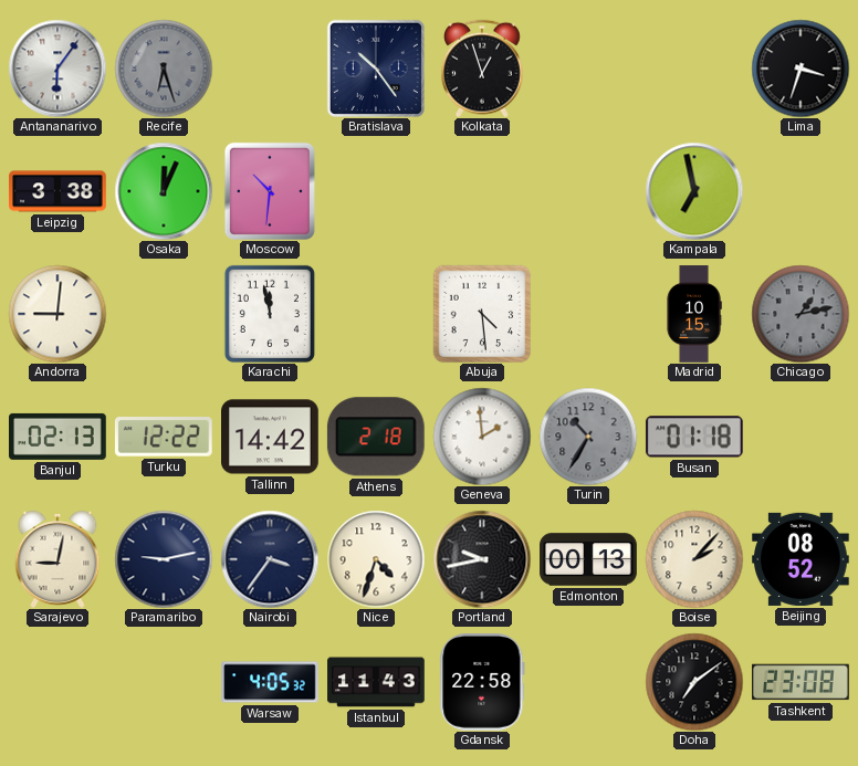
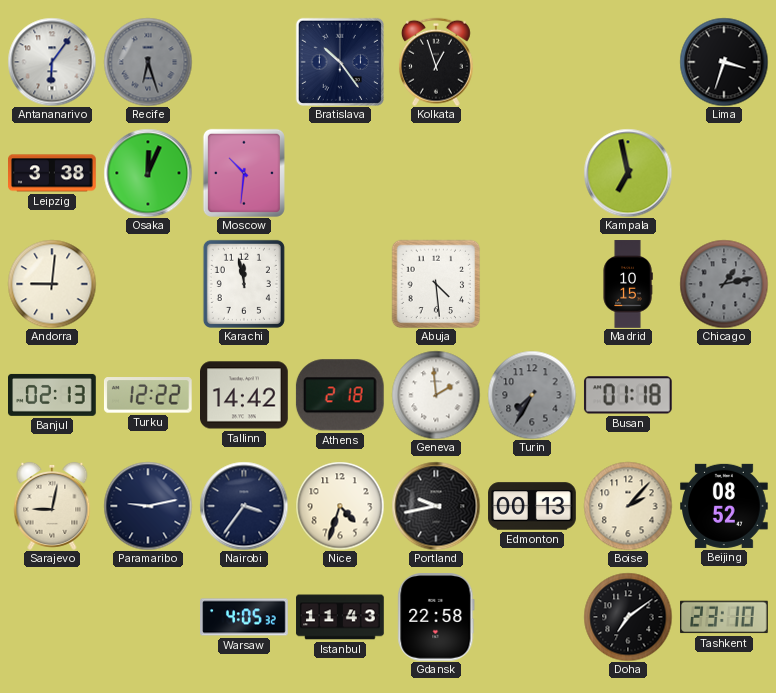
Turin: 10:35 -> 7:35 (532, 395)
Tashkent: 23:08 -> 23:10 (725, 617)
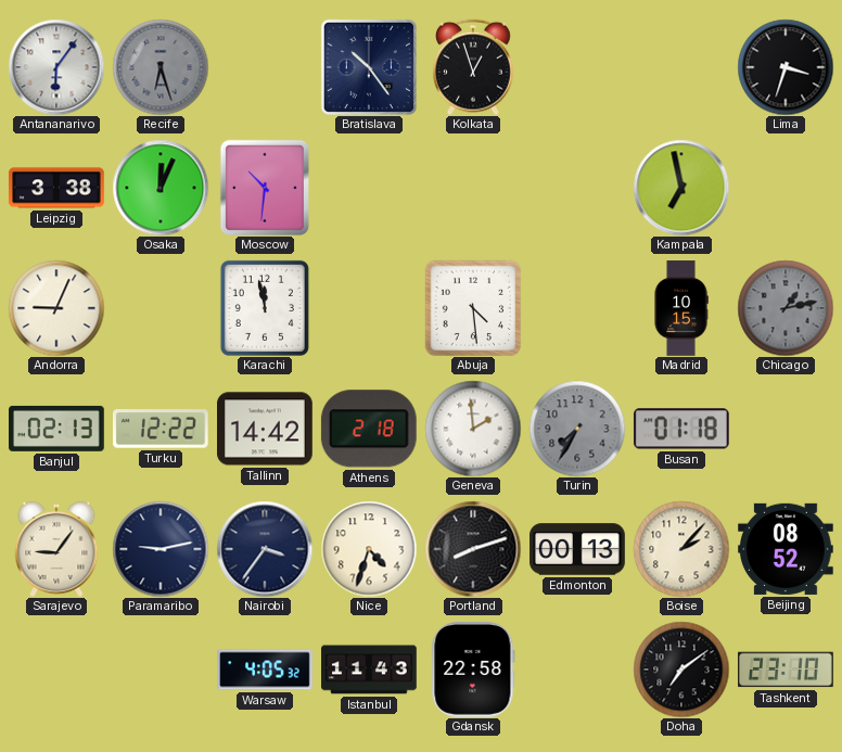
Andorra: 9:01 -> 9:04 (56, 308)
Sarajevo: 9:02 -> 9:06 (56, 549)
Portland: 9:43 -> 8:12 (473, 549)
